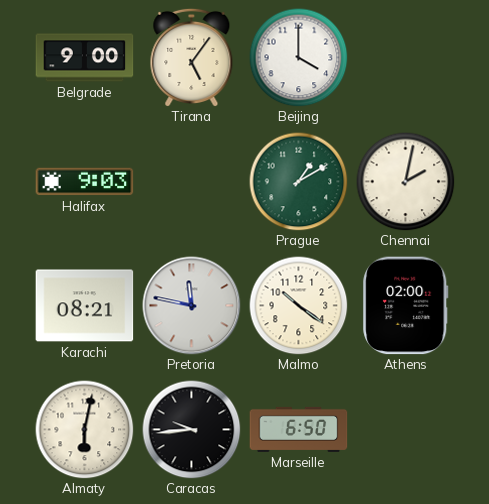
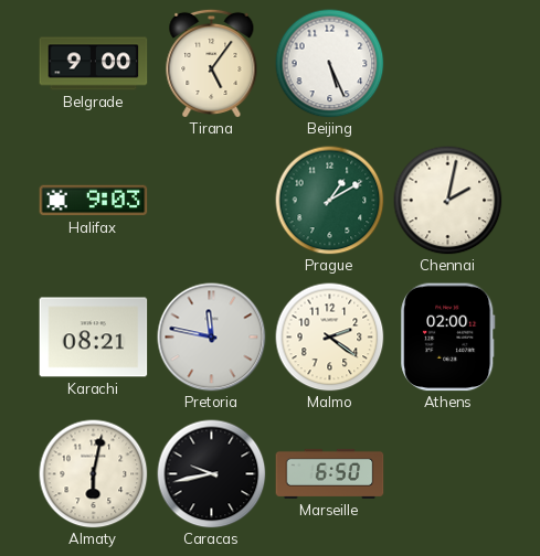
Beijing: 4:00 -> 5:26 (330, 64)
Malmo: 10:21 -> 2:21 (330, 338)
Caracas: 9:44 -> 9:43 (212, 474)
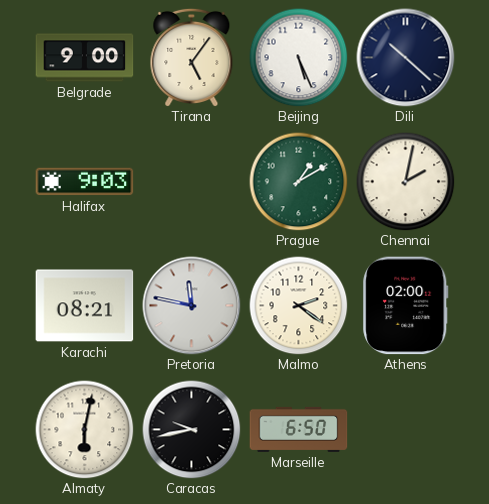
Dili: none -> 10:22 (406, 58)
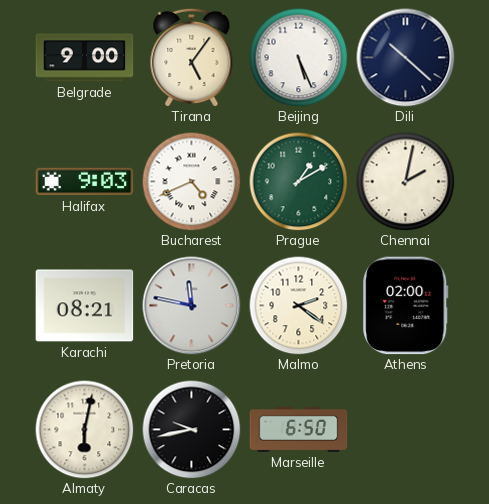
Bucharest: none -> 4:41 (192, 182)
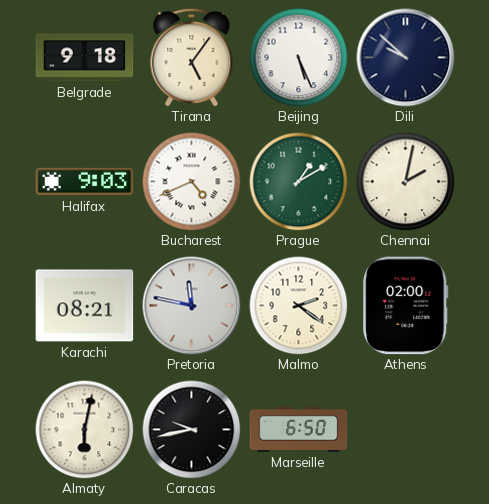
Belgrade: 9:00 -> 9:18 (85, 58)
Dili: 10:22 -> 9:52 (406, 58)
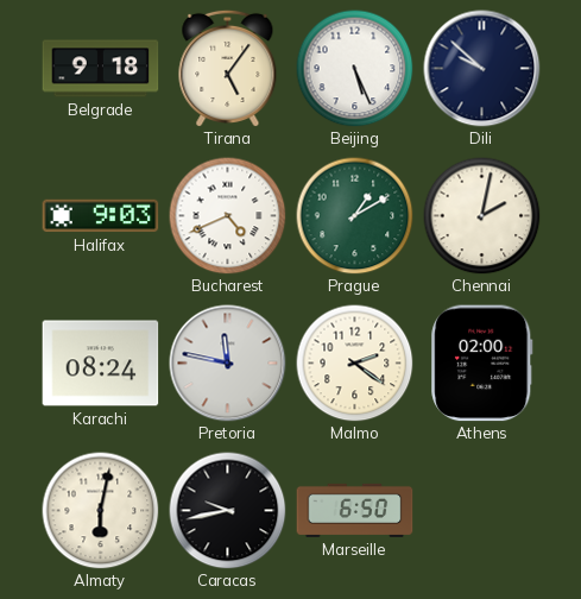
Karachi: 08:21 -> 08:24 (101, 364)
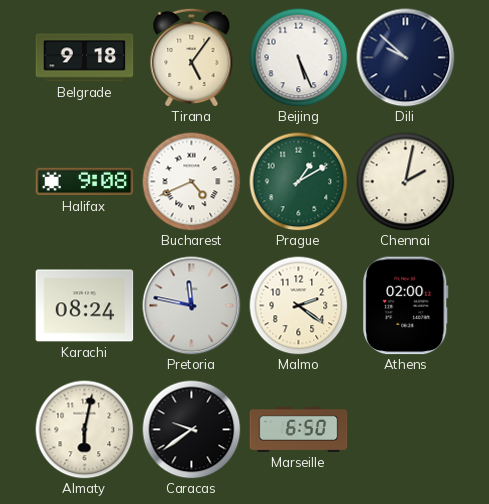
Halifax: 9:03 -> 9:08 (85, 182)
Caracas: 9:43 -> 9:39 (192, 430)
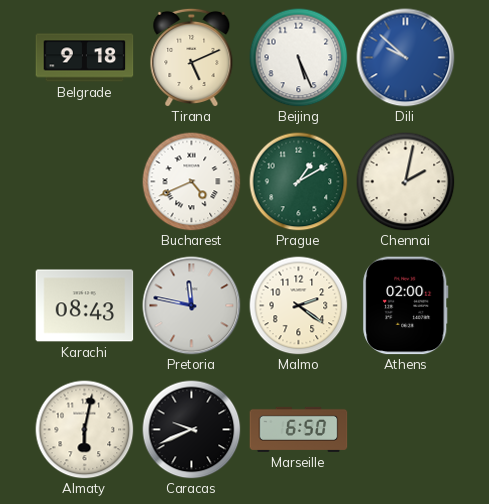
Tirana: 5:06 -> 5:11 (192, 57)
Dili dial: navy -> blue (406, 58)
Halifax: 9:08 -> none (85, 182)
Karachi: 08:24 -> 08:43 (85, 306)
Caracas: 9:39 -> 9:41 (192, 430)
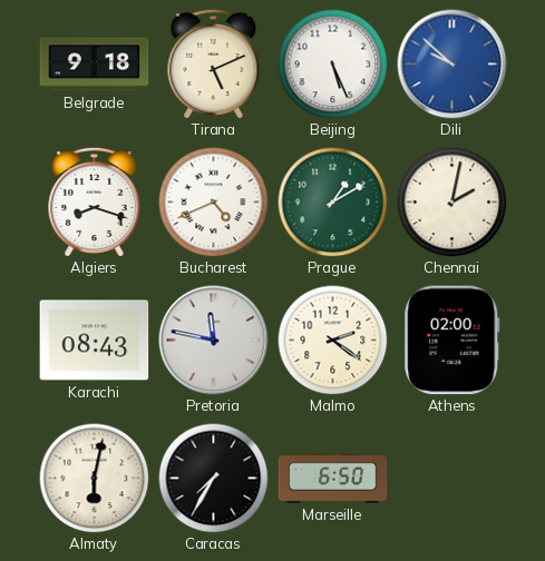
Algiers: none -> 8:18 (95, 201)
Caracas: 9:41 -> 7:35 (214, 479)
